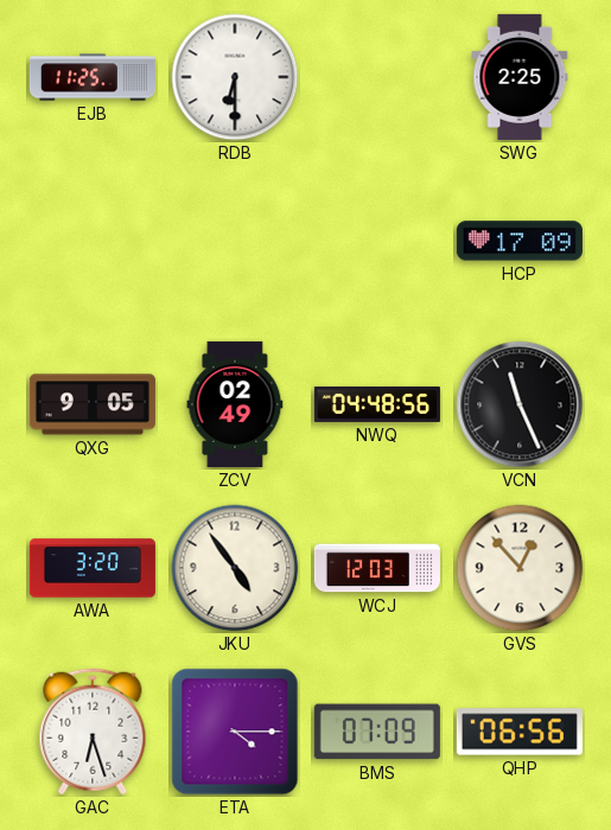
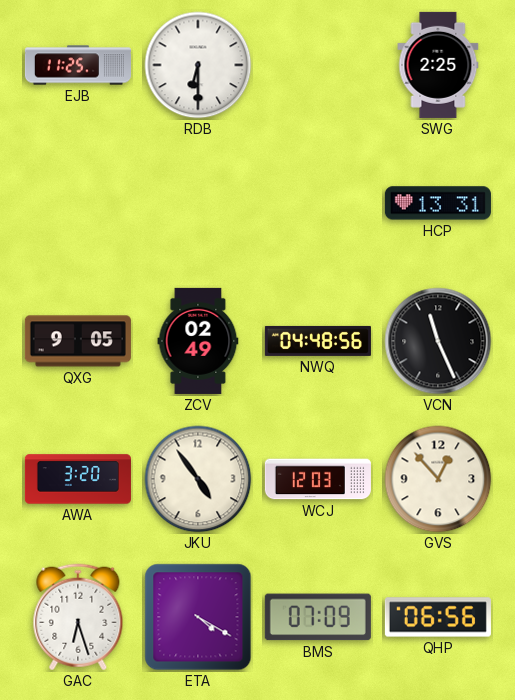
HCP: 17:09 -> 13:31 (438, 203)
ETA: 4:15 -> 4:20 (198, 617)
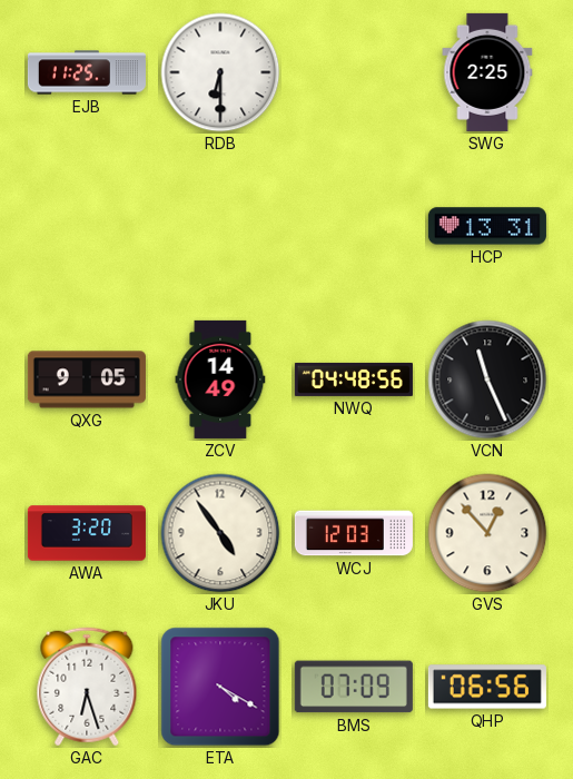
ZCV: 02:49 -> 14:49 (220, 379)
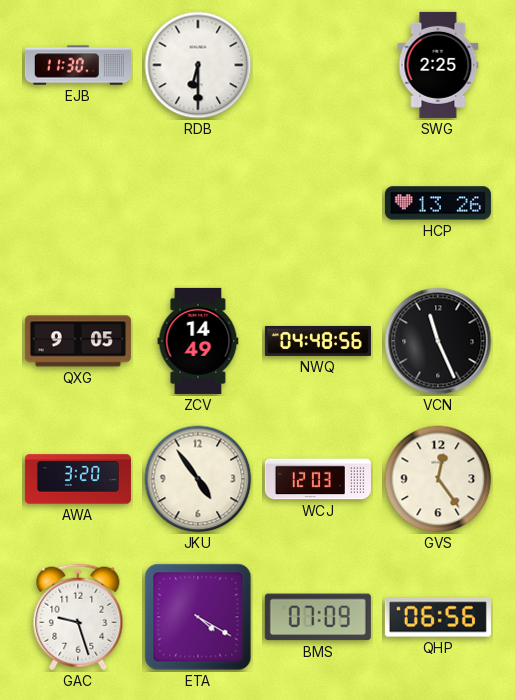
EJB: 11:25 -> 11:30 (78, 65)
HCP: 13:31 -> 13:26 (438, 203)
GVS: 12:53 -> 12:24 (438, 479)
GAC: 6:27 -> 9:27 (78, 617)
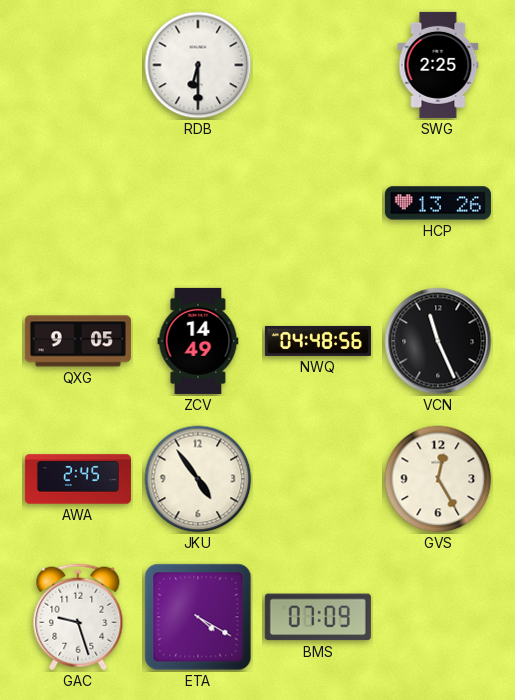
EJB: 11:30 -> none (78, 65)
AWA: 3:20 -> 2:45 (78, 479)
WCJ: 12:03 -> none (318, 479)
GVS: 12:24 -> 12:25 (438, 479)
QHP: 06:56 -> none (438, 617)
